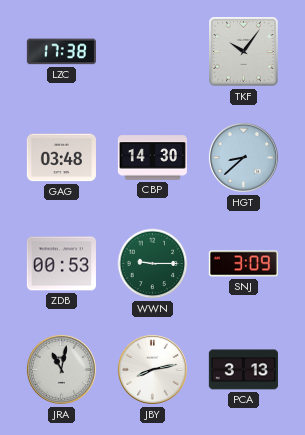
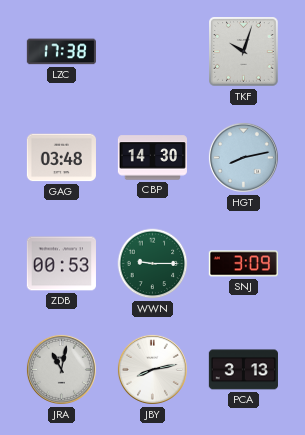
TKF: 10:06 -> 10:03 (244, 52)
HGT: 8:38 -> 8:13 (243, 157)
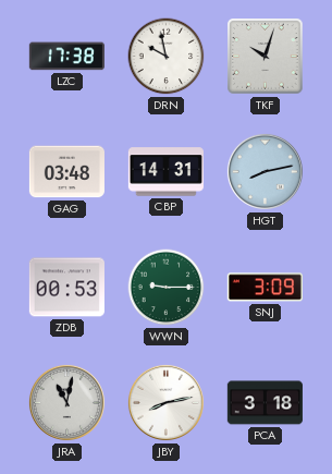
DRN: none -> 9:58 (167, 57)
CBP: 14:30 -> 14:31 (165, 172)
PCA: 3:13 -> 3:18 (265, 403)
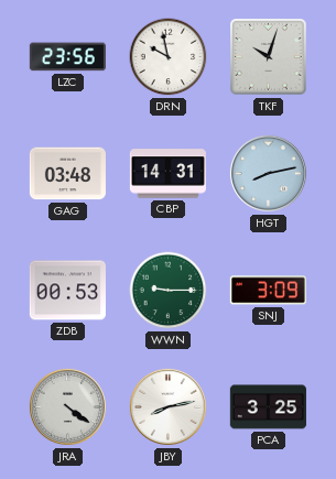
LZC: 17:38 -> 23:56 (67, 57)
JRA: 11:02 -> 4:21 (67, 406)
PCA: 3:18 -> 3:25 (268, 407)
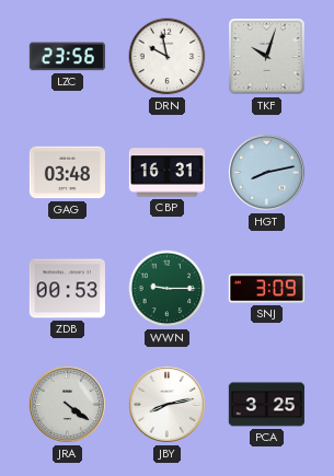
CBP: 14:31 -> 16:31 (166, 173)
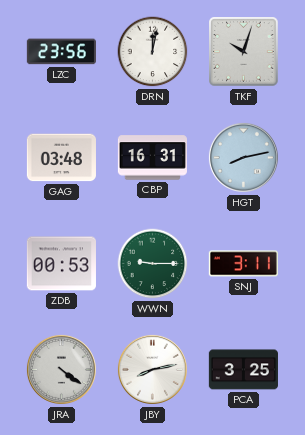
DRN: 9:58 -> 12:02 (153, 52)
SNJ: 3:09 -> 3:11 (243, 264)
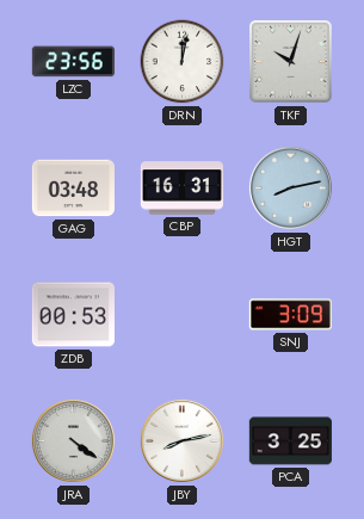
WWN: 9:15 -> none (153, 264)
SNJ: 3:11 -> 3:09 (290, 315)
